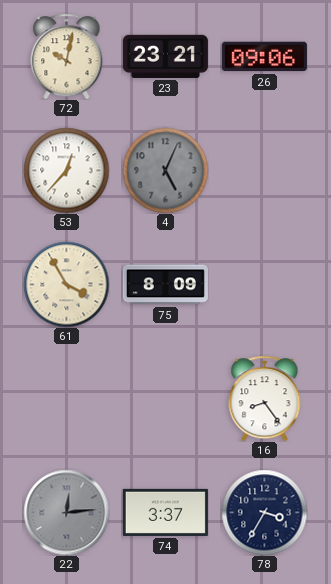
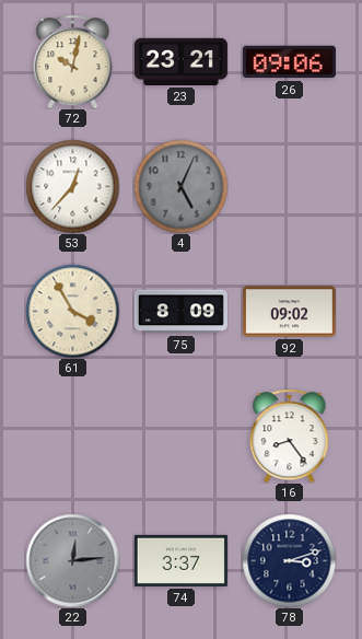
92: none -> 09:02 (289, 312)
78: 3:35 -> 3:12 (289, 560)
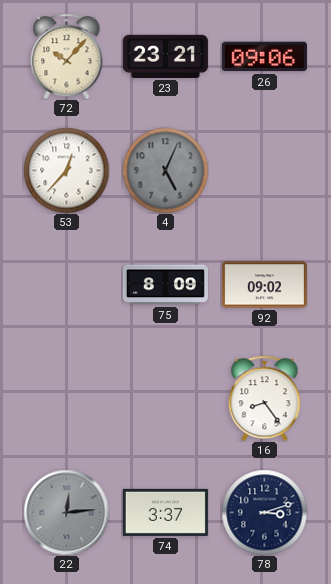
72: 10:02 -> 10:07 (67, 56)
61: 3:55 -> none (72, 311)
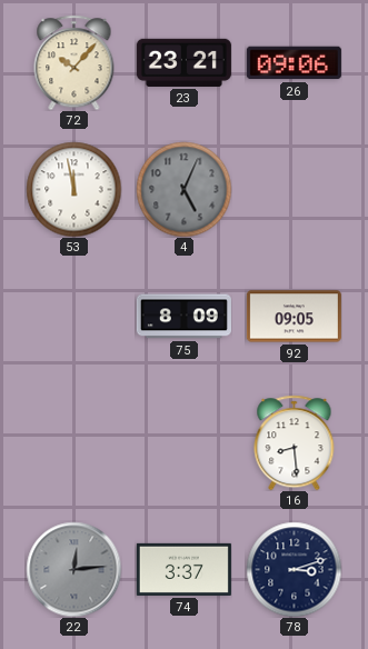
53: 12:37 -> 11:58 (73, 189)
92: 09:02 -> 09:05 (294, 317)
16: 8:24 -> 8:29 (295, 442)
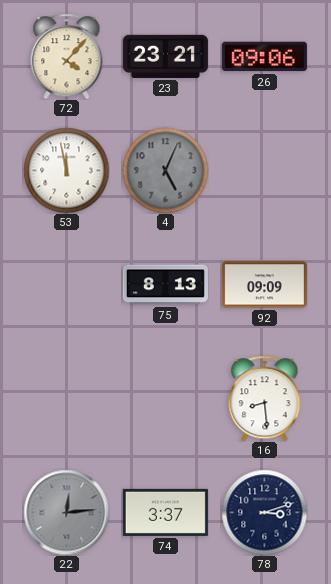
72: 10:07 -> 4:07 (67, 56)
75: 8:09 -> 8:13 (165, 285)
92: 09:05 -> 09:09 (264, 285)
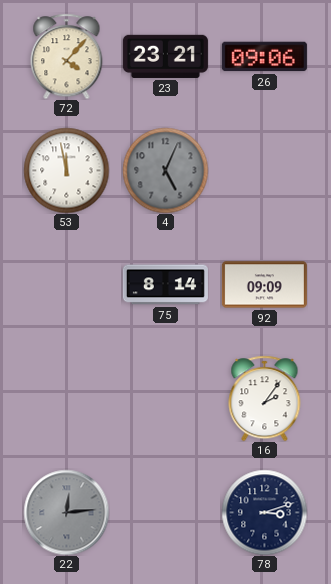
75: 8:13 -> 8:14 (165, 285)
16: 8:29 -> 2:06 (265, 398)
74: 3:37 -> none (165, 512)
